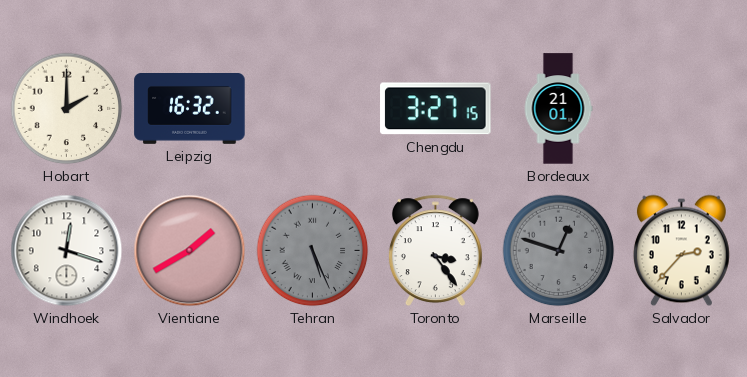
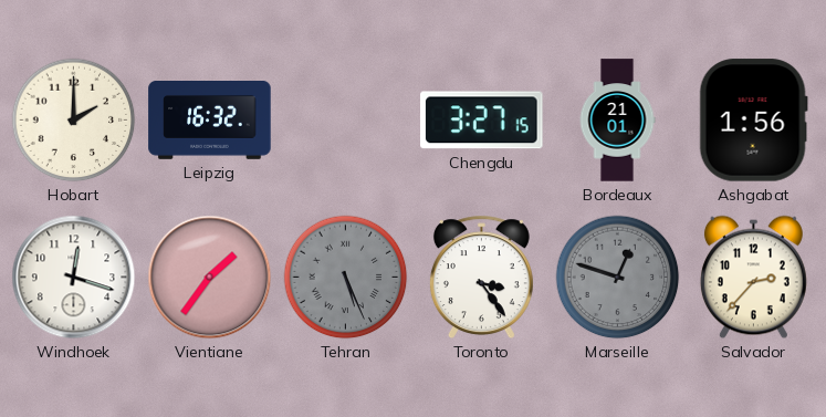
Ashgabat: none -> 1:56 (753, 121)
Vientiane: 1:40 -> 1:36 (210, 278)
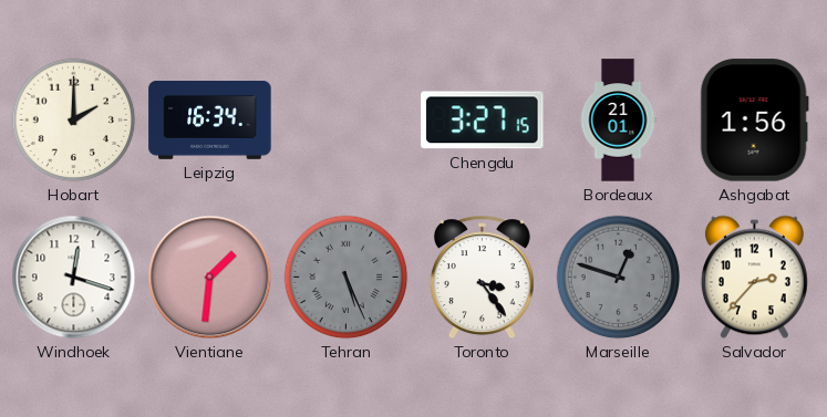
Leipzig: 16:32 -> 16:34 (210, 121)
Vientiane: 1:36 -> 1:31 (210, 278)
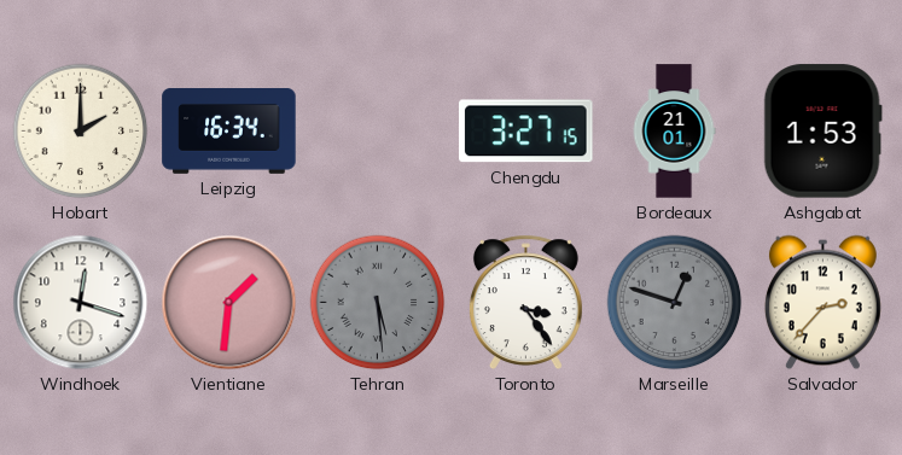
Ashgabat: 1:56 -> 1:53 (822, 132)
Tehran: 5:26 -> 5:29 (378, 303)
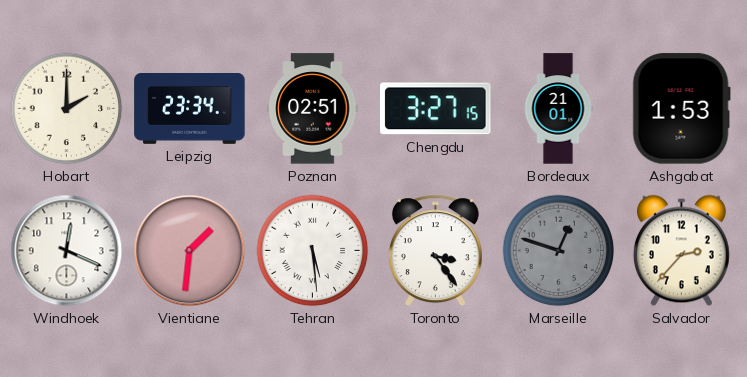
Leipzig: 16:34 -> 23:34 (190, 109)
Poznan: none -> 02:51 (313, 109)
Windhoek: 12:18 -> 12:19 (67, 251)
Tehran dial: grey -> white (313, 251)
